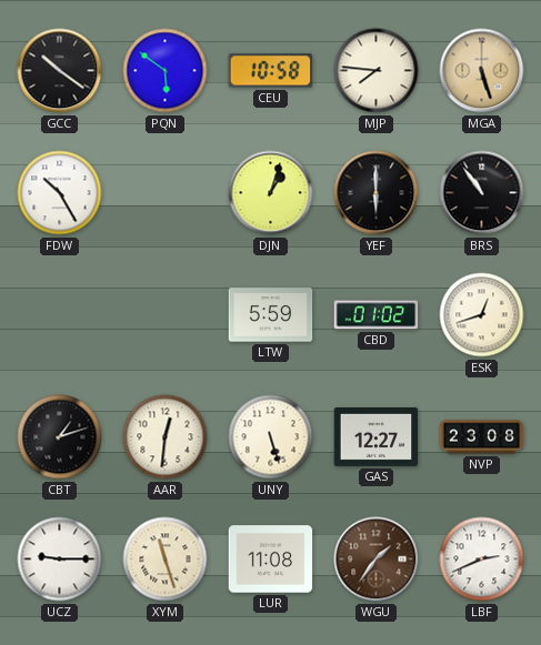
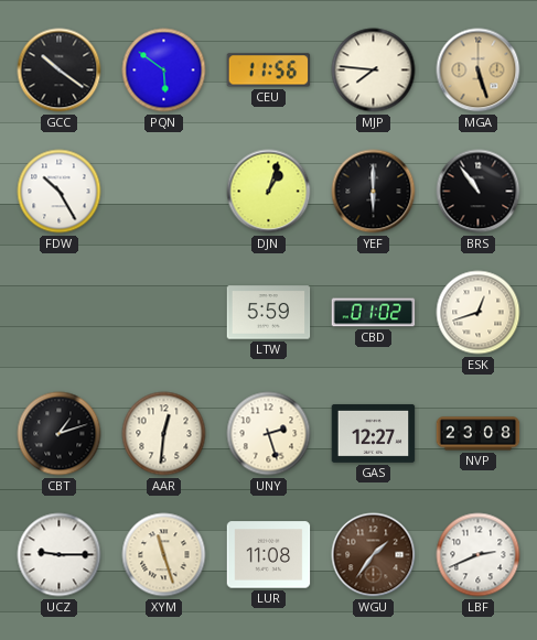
CEU: 10:58 -> 11:56 (269, 70)
UNY: 5:27 -> 2:27 (269, 434)
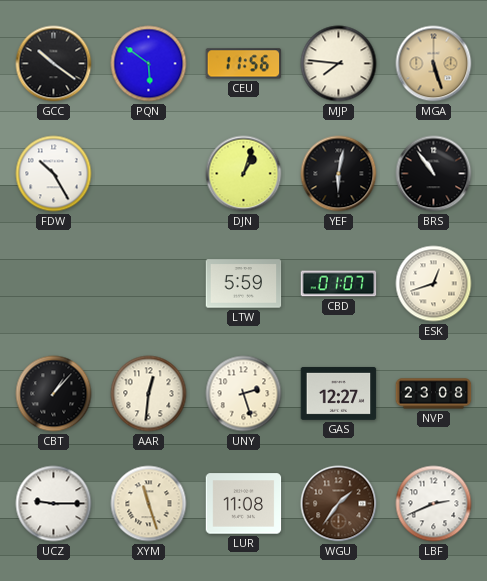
YEF: 6:00 -> 6:02 (339, 174)
CBD: 01:02 -> 01:07 (339, 284)
CBT: 1:12 -> 1:07 (54, 394)
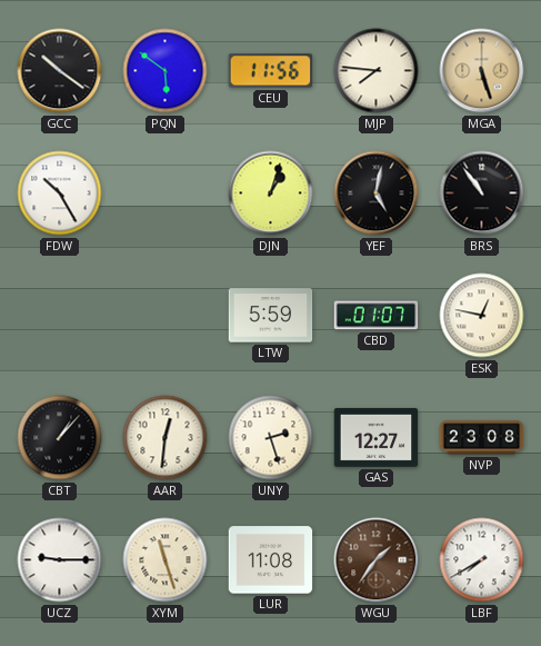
YEF: 6:02 -> 5:02 (377, 193)
ESK: 12:42 -> 12:47 (482, 316)
LBF: 2:41 -> 7:40 (482, 560)
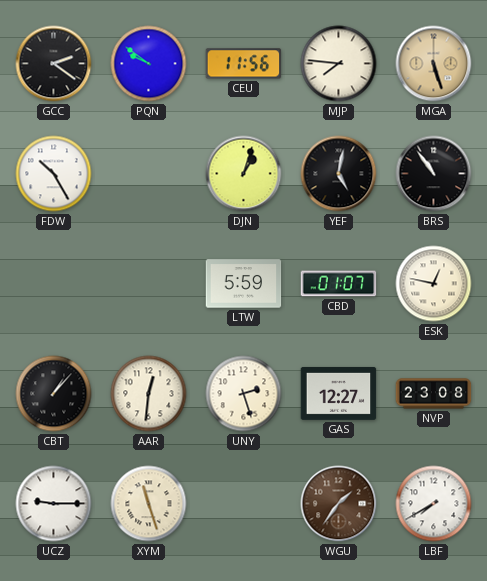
GCC: 10:21 -> 2:21 (54, 64)
PQN: 5:51 -> 9:51 (149, 64)
LUR: 11:08 -> none (271, 560)
